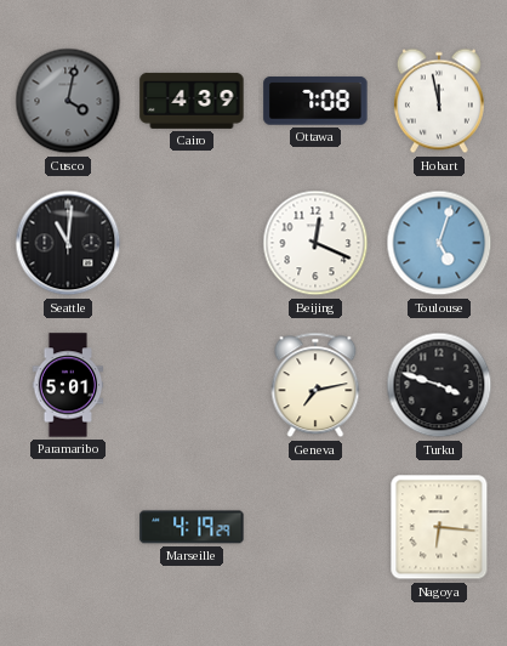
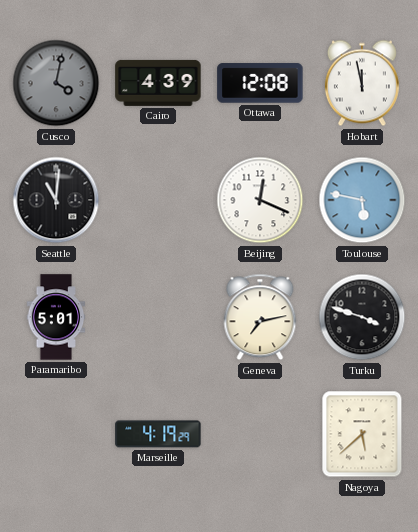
Ottawa: 7:08 -> 12:08 (260, 83)
Toulouse: 5:03 -> 5:47 (362, 200)
Nagoya: 6:16 -> 5:38 (362, 434)
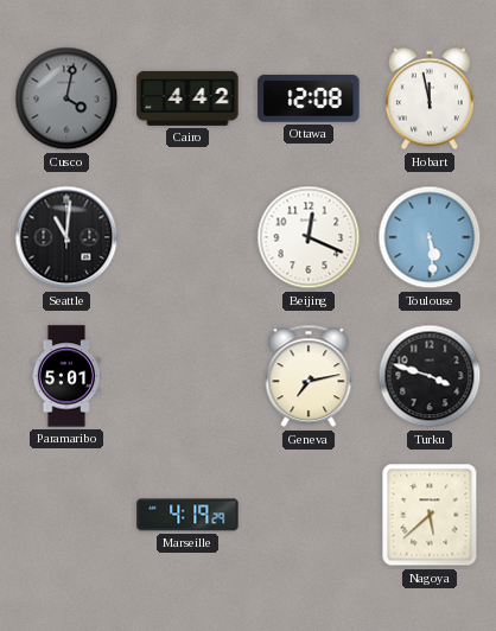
Cairo: 4:39 -> 4:42 (187, 98)
Toulouse: 5:47 -> 5:29 (430, 237)
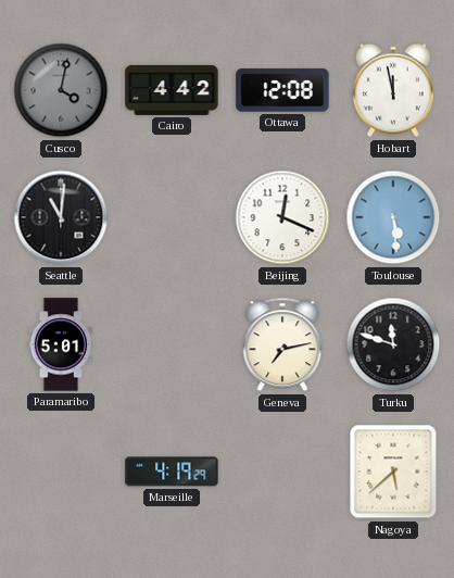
Turku: 3:48 -> 11:48 (393, 344)
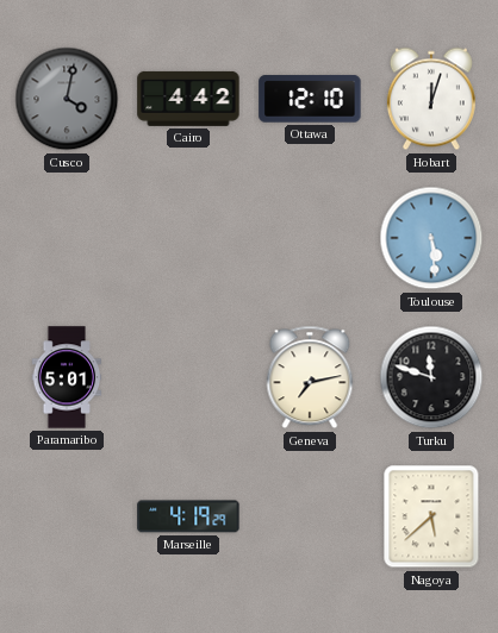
Ottawa: 12:08 -> 12:10 (310, 99)
Hobart: 11:58 -> 12:03 (431, 99)
Seattle: 11:01 -> none (61, 217)
Beijing: 12:19 -> none (282, 217)
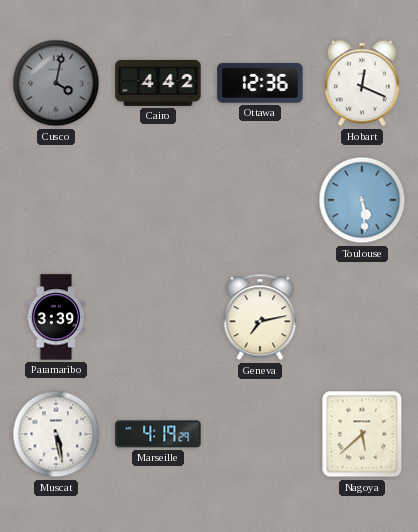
Ottawa: 12:10 -> 12:36 (260, 83)
Hobart: 12:03 -> 12:19 (362, 83)
Paramaribo: 5:01 -> 3:39 (56, 317)
Turku: 11:48 -> none (431, 377)
Muscat: none -> 5:28 (56, 434)
